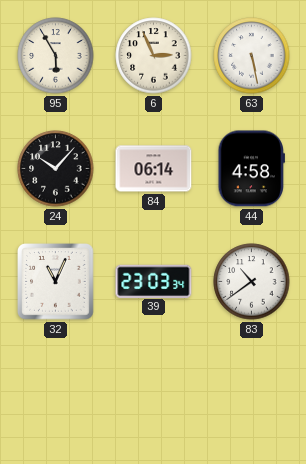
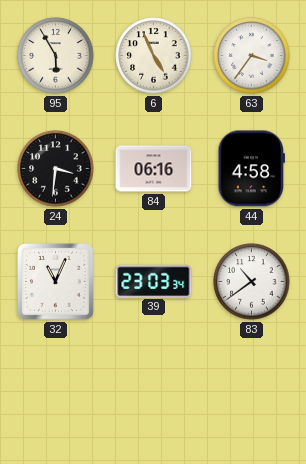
6: 2:56 -> 4:56 (154, 56)
63: 5:28 -> 3:36 (252, 56)
24: 10:07 -> 3:31 (56, 169)
84: 06:14 -> 06:16 (154, 169)
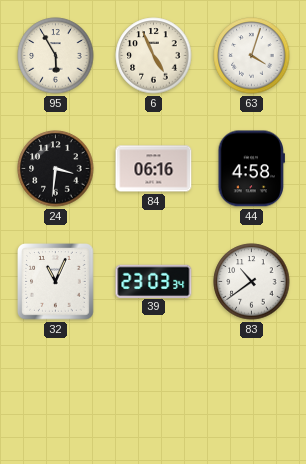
63: 3:36 -> 4:03 (252, 56)
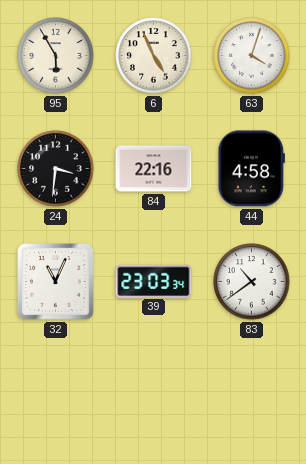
84: 06:16 -> 22:16 (154, 169)
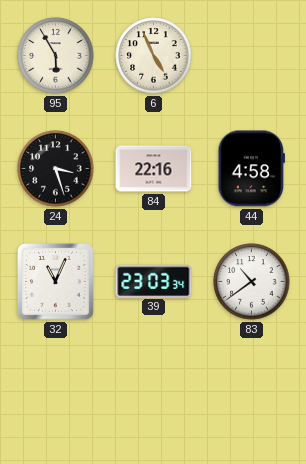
63: 4:03 -> none (252, 56)
24: 3:31 -> 3:27 (56, 169)
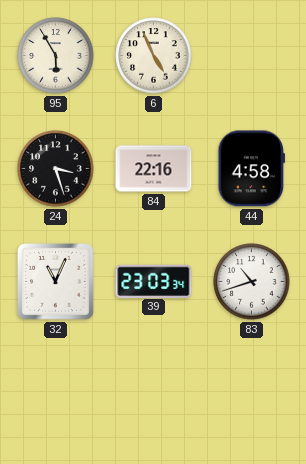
83: 10:39 -> 10:42 (252, 282)
